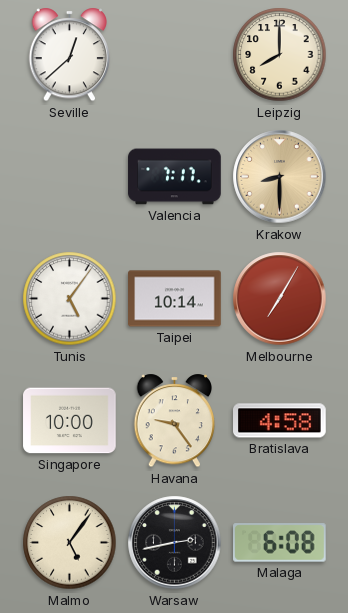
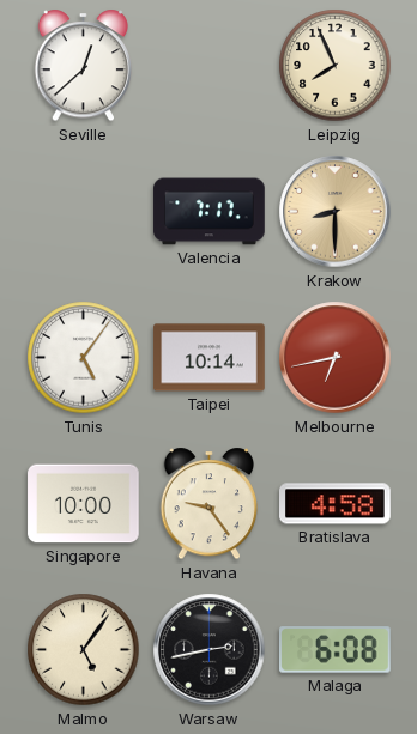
Leipzig: 8:00 -> 7:56 (336, 66)
Melbourne: 7:05 -> 6:43 (336, 358)
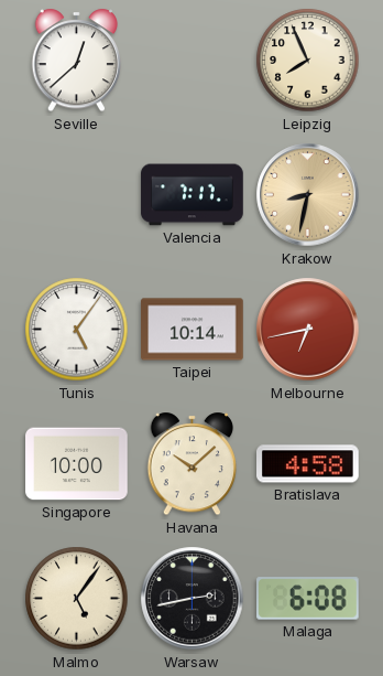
Krakow: 8:30 -> 8:32 (308, 195)
Havana: 9:24 -> 10:08 (193, 464)
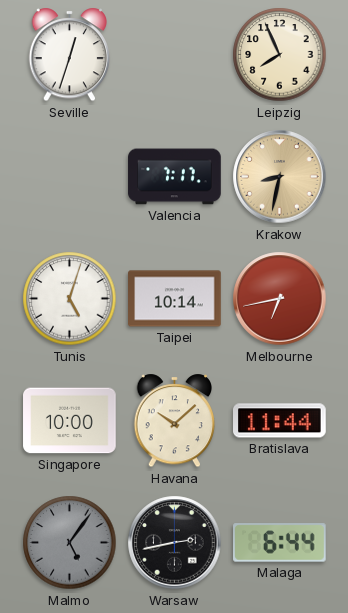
Seville: 12:38 -> 12:33 (70, 55)
Tunis: 5:06 -> 5:03 (70, 299)
Bratislava: 4:58 -> 11:44 (280, 421)
Malmo dial: cream -> grey (70, 543)
Malaga: 6:08 -> 6:44 (280, 543)
